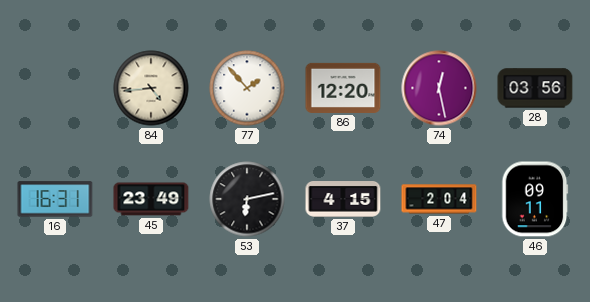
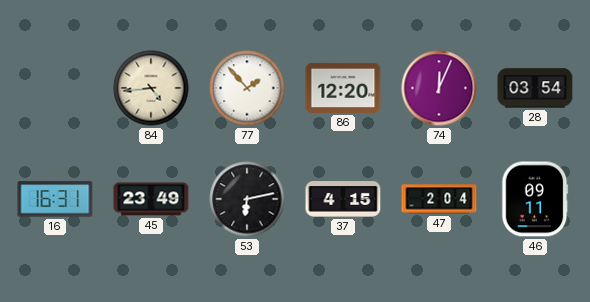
74: 12:28 -> 12:04 (439, 88)
28: 03:56 -> 03:54 (535, 88)
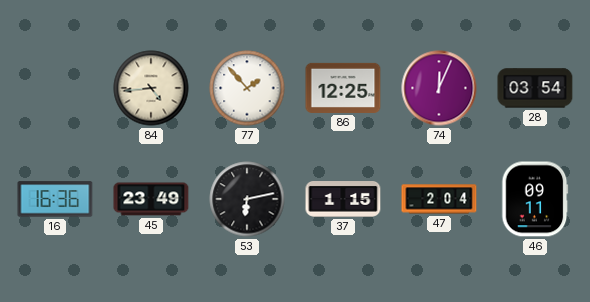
86: 12:20 -> 12:25 (343, 88)
16: 16:31 -> 16:36 (55, 199)
37: 4:15 -> 1:15 (343, 200)
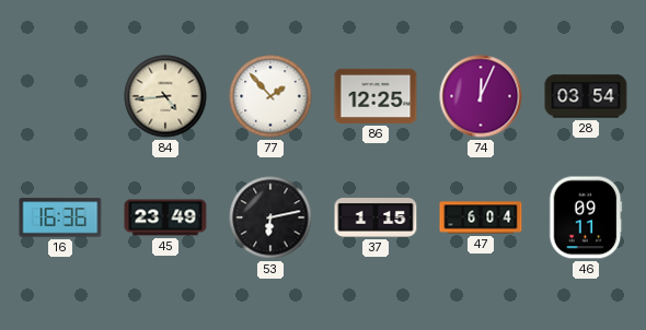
47: 2:04 -> 6:04 (481, 217)
